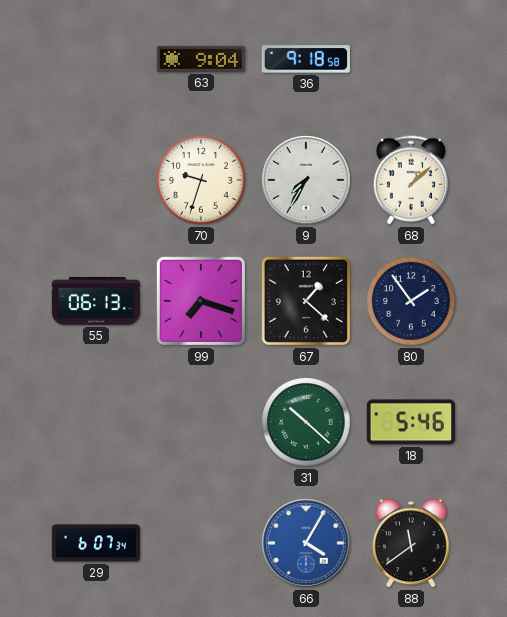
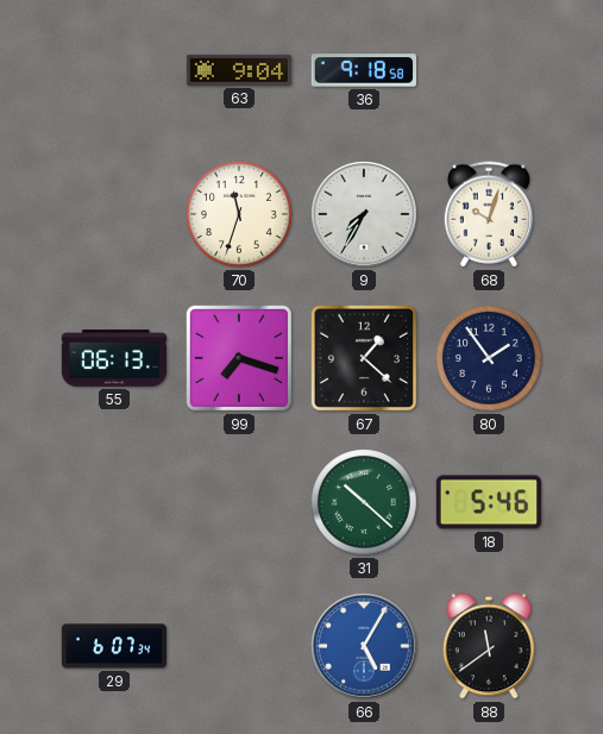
70: 9:33 -> 11:33 (239, 214)
68: 1:08 -> 10:03 (489, 214)
66: 4:05 -> 5:05 (364, 646)
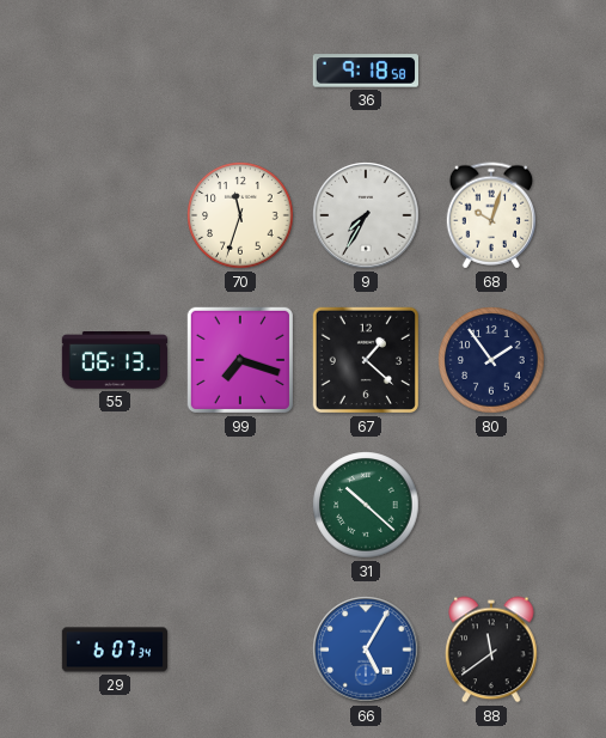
63: 9:04 -> none (238, 70)
18: 5:46 -> none (488, 502)
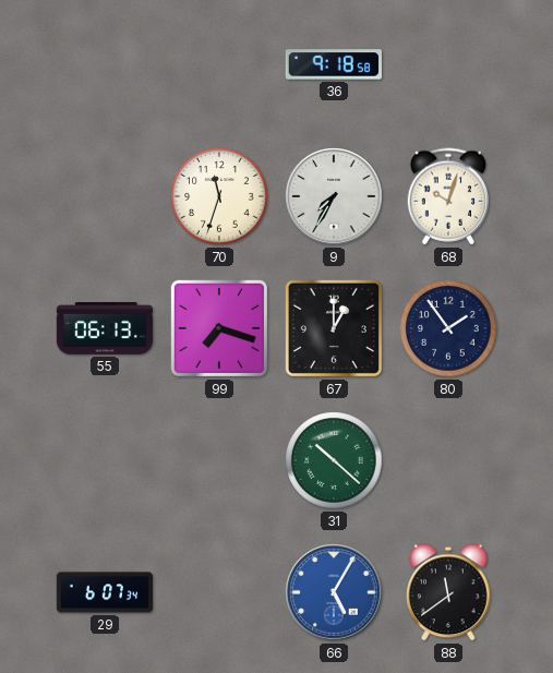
67: 1:22 -> 1:00 (334, 328)
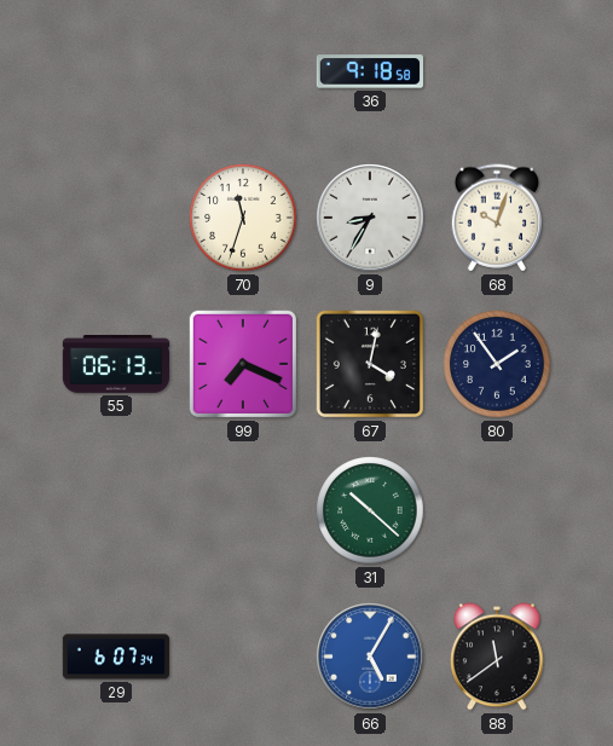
9: 7:35 -> 8:35 (370, 218)
99: 7:18 -> 7:19 (243, 364)
67: 1:00 -> 4:02 (370, 364)
